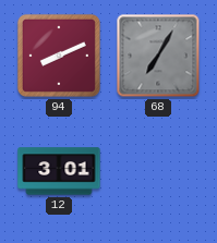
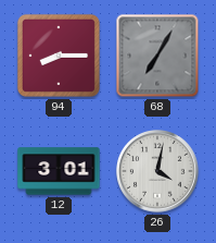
94: 8:11 -> 8:15 (59, 56)
26: none -> 4:02 (157, 171)
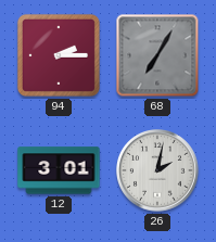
94: 8:15 -> 2:15 (59, 55)
26: 4:02 -> 2:02 (157, 170)
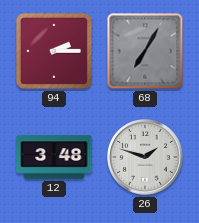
12: 3:01 -> 3:48 (54, 157)
26: 2:02 -> 1:48 (145, 157)
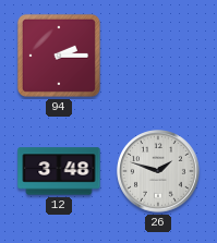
68: 7:05 -> none (145, 51)
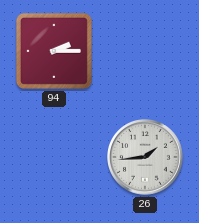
12: 3:48 -> none (59, 171)
26: 1:48 -> 1:44 (145, 157)
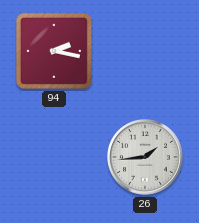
94: 2:15 -> 2:17 (54, 51)
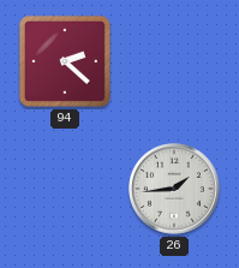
94: 2:17 -> 2:22 (65, 61)
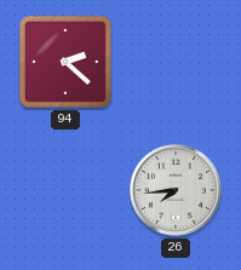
26: 1:44 -> 7:44 (176, 190)
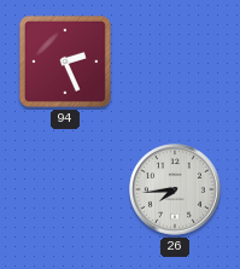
94: 2:22 -> 2:26 (65, 62)
